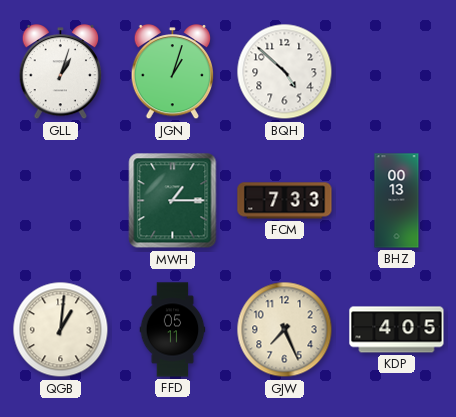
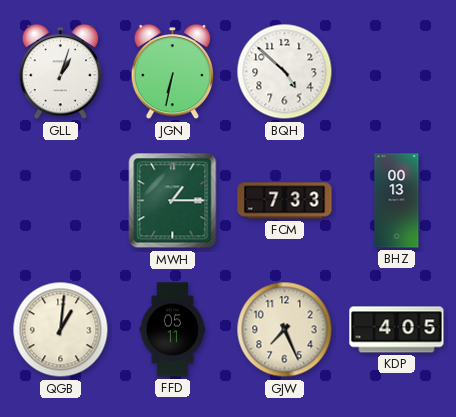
JGN: 1:03 -> 6:32 (172, 73)
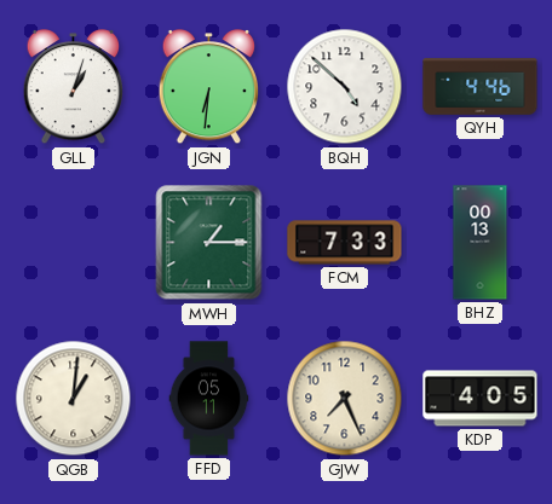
JGN: 6:32 -> 6:31 (208, 88)
QYH: none -> 4:46 (481, 87)
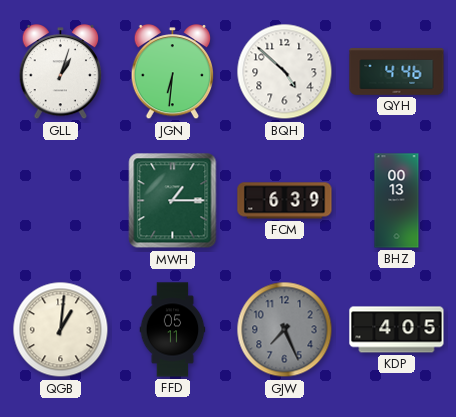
FCM: 7:33 -> 6:39 (285, 201)
GJW dial: cream -> grey (285, 330)
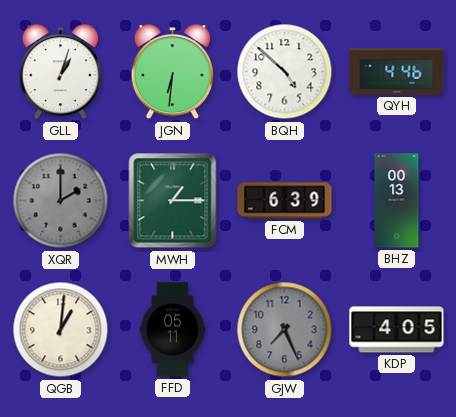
XQR: none -> 2:00 (61, 201)
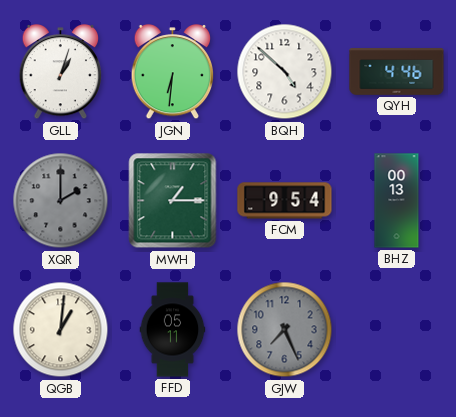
FCM: 6:39 -> 9:54 (285, 201)
KDP: 4:05 -> none (397, 330)
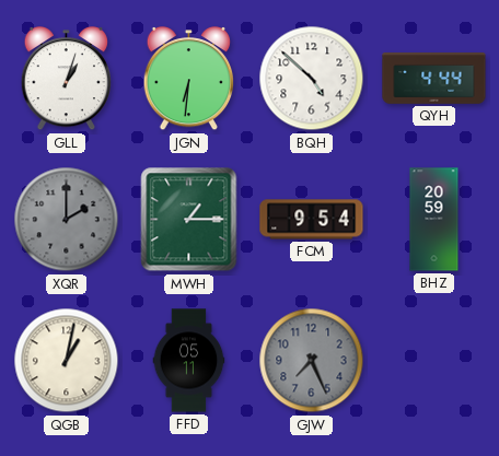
QYH: 4:46 -> 4:44 (434, 79)
BHZ: 00:13 -> 20:59 (434, 220)
QGB: 1:01 -> 1:02 (67, 361)
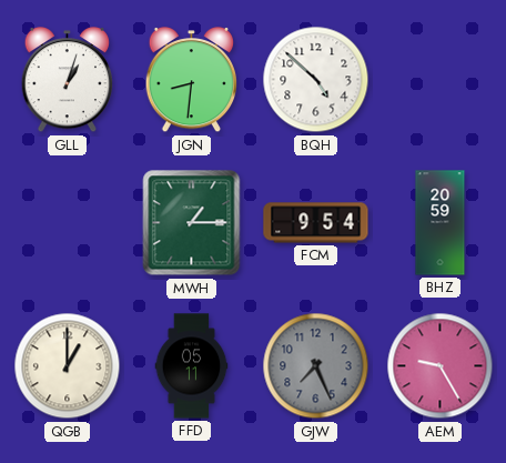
JGN: 6:31 -> 8:31 (191, 81)
QYH: 4:44 -> none (434, 79)
XQR: 2:00 -> none (67, 220)
QGB: 1:02 -> 1:00 (68, 366)
AEM: none -> 9:25 (441, 366)
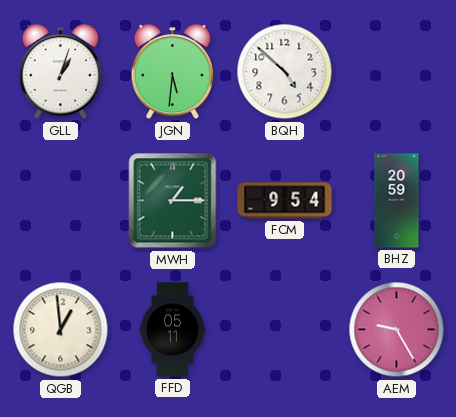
JGN: 8:31 -> 5:31 (172, 73)
QGB: 1:00 -> 12:59 (61, 330)
GJW: 7:26 -> none (316, 366)
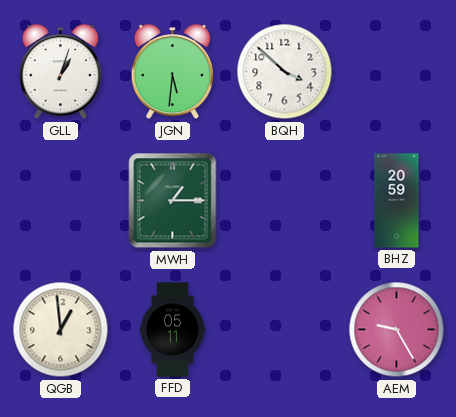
BQH: 4:52 -> 3:52 (285, 72)
FCM: 9:54 -> none (285, 201)
